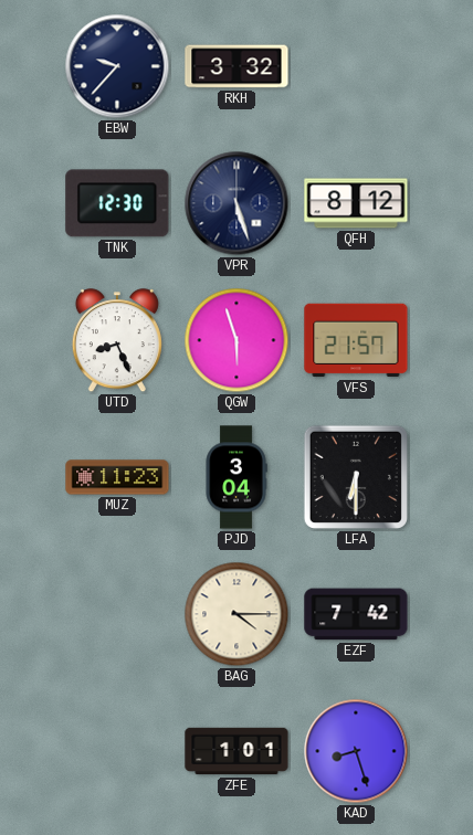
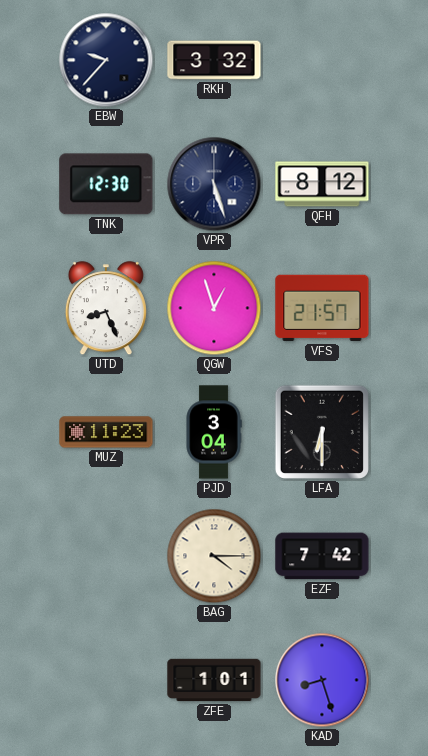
QGW: 5:57 -> 12:57 (214, 308)
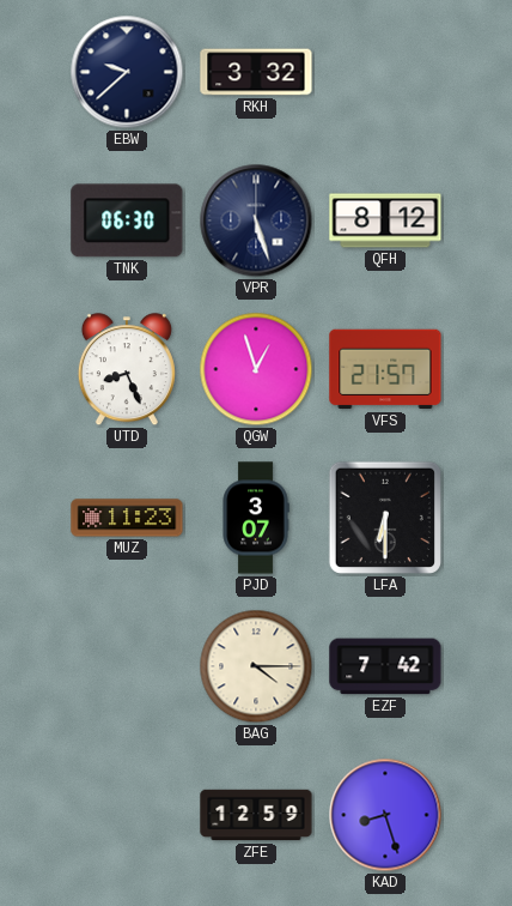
EBW: 9:37 -> 9:38 (127, 72)
TNK: 12:30 -> 06:30 (127, 221)
PJD: 3:04 -> 3:07 (256, 518)
ZFE: 1:01 -> 12:59 (256, 815)
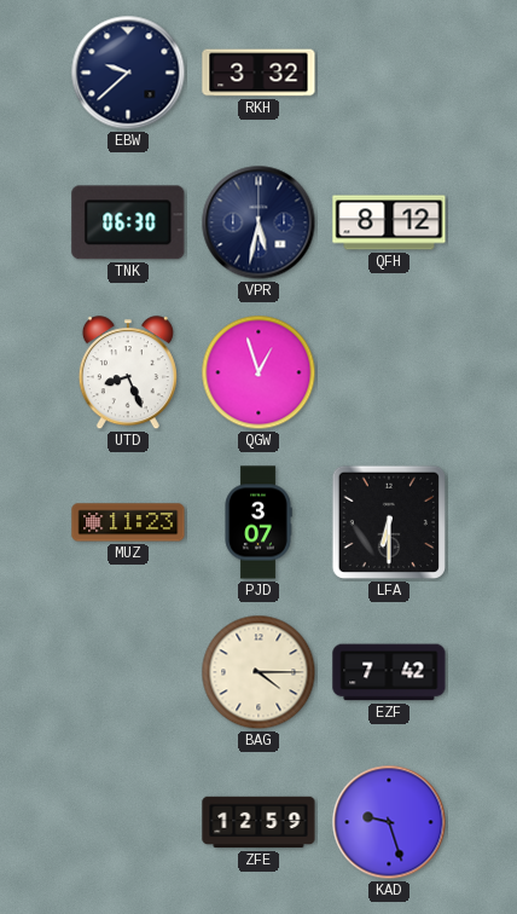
VPR: 5:27 -> 5:32 (258, 222)
VFS: 21:57 -> none (385, 369)
KAD: 8:27 -> 9:27 (389, 822)
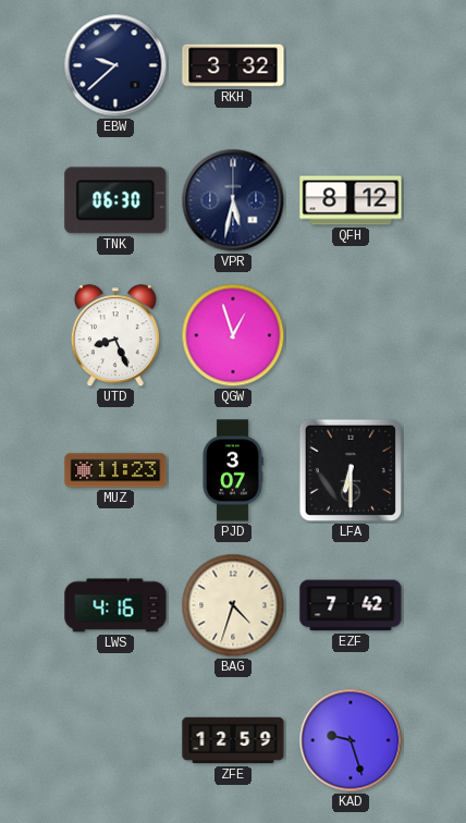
LWS: none -> 4:16 (115, 605)
BAG: 4:15 -> 4:33 (233, 605)
